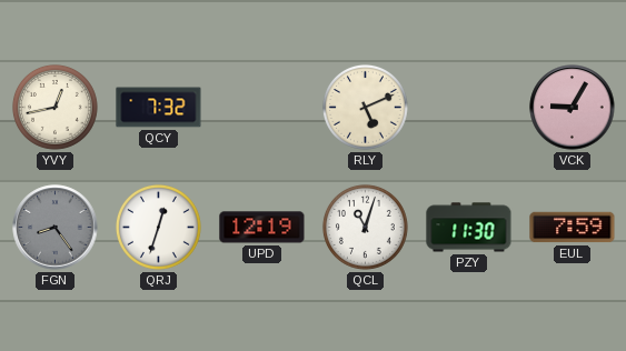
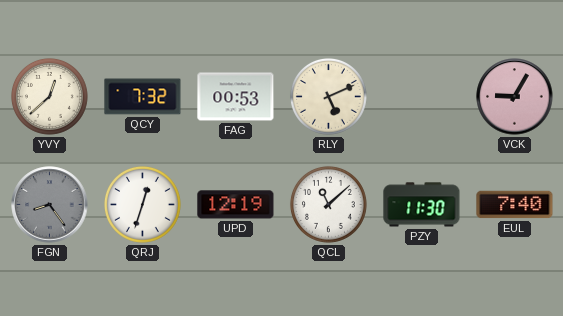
YVY: 12:43 -> 12:38 (49, 96)
FAG: none -> 00:53 (236, 97)
QCL: 11:03 -> 11:08 (328, 204)
EUL: 7:59 -> 7:40 (515, 205)
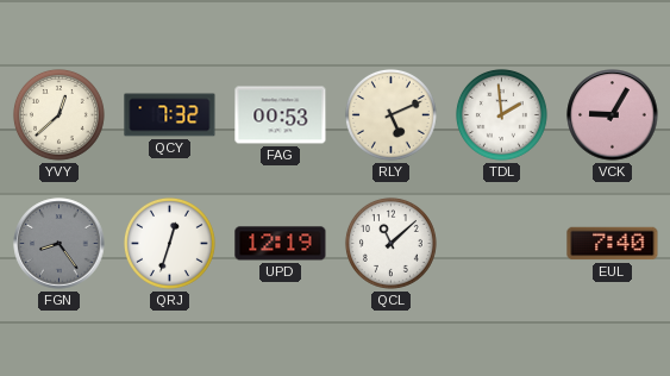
TDL: none -> 1:59 (501, 114)
PZY: 11:30 -> none (422, 205)
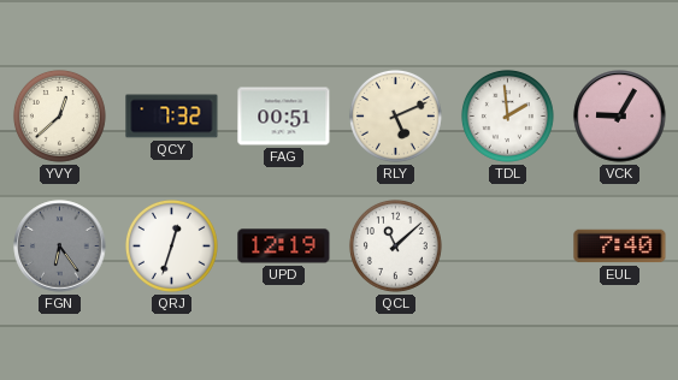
FAG: 00:53 -> 00:51 (284, 117)
FGN: 8:24 -> 6:24 (60, 247)
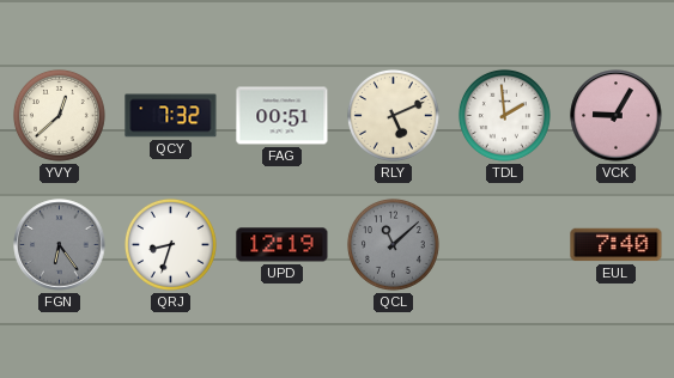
QRJ: 12:33 -> 8:33 (170, 244)
QCL dial: white -> grey (393, 244)
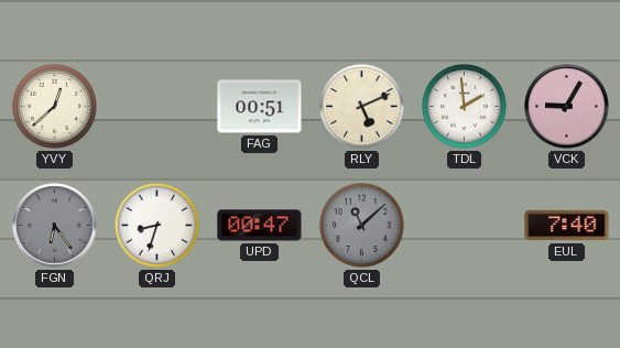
QCY: 7:32 -> none (171, 116)
UPD: 12:19 -> 00:47 (260, 226)
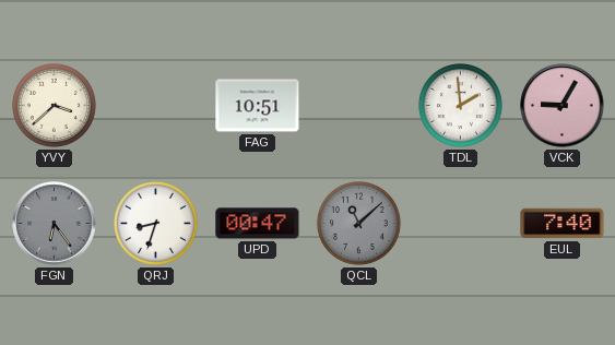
YVY: 12:38 -> 3:38 (54, 105)
FAG: 00:51 -> 10:51 (258, 106)
RLY: 5:11 -> none (361, 106)
